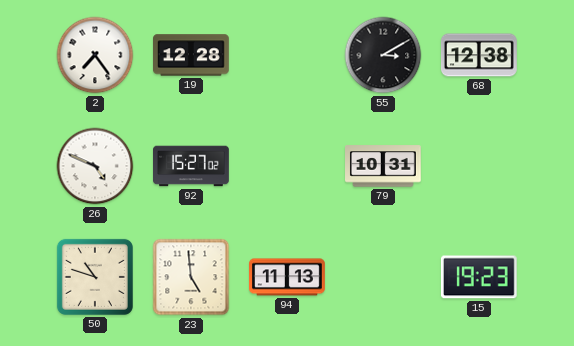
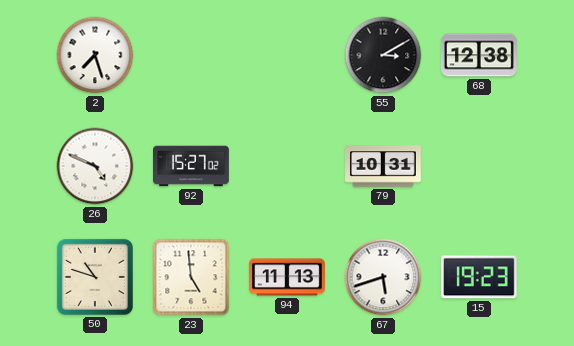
2: 7:24 -> 7:27 (95, 55)
19: 12:28 -> none (192, 55)
67: none -> 5:42 (383, 277)
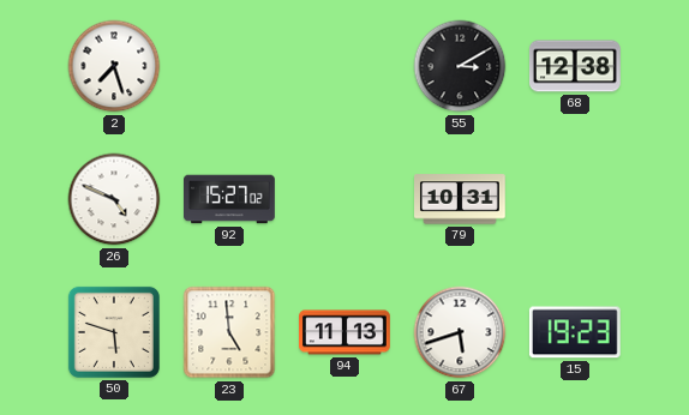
50: 10:48 -> 5:48 (114, 332)
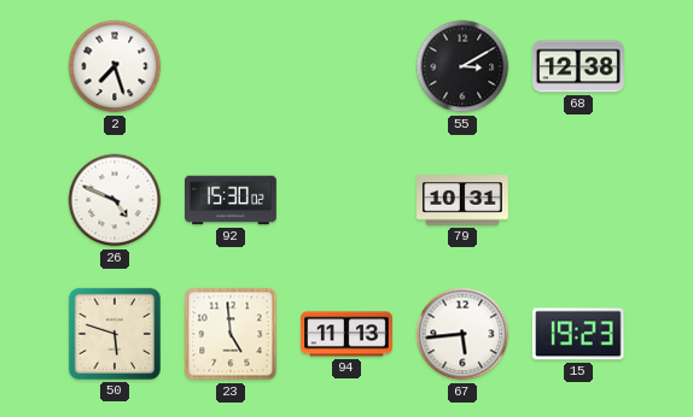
92: 15:27 -> 15:30 (232, 200)
67: 5:42 -> 5:44 (462, 334)
